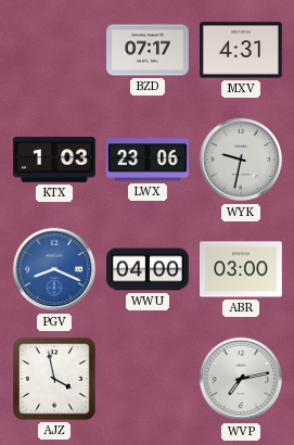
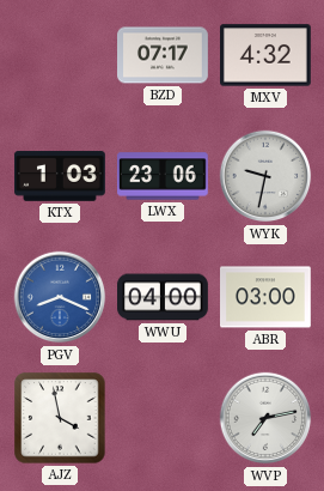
MXV: 4:31 -> 4:32 (267, 55)
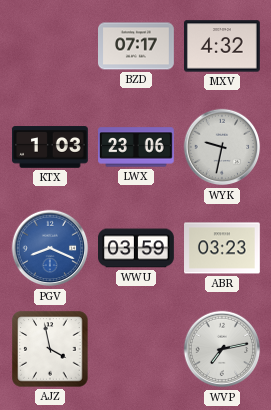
WWU: 04:00 -> 03:59 (137, 248)
ABR: 03:00 -> 03:23 (223, 248)
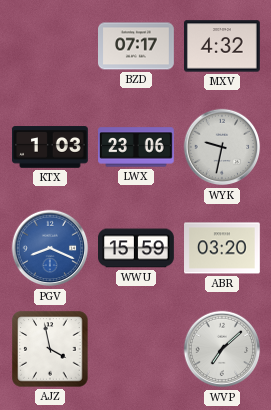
WWU: 03:59 -> 15:59 (137, 248)
ABR: 03:23 -> 03:20 (223, 248)
WVP: 7:13 -> 7:08 (222, 349)
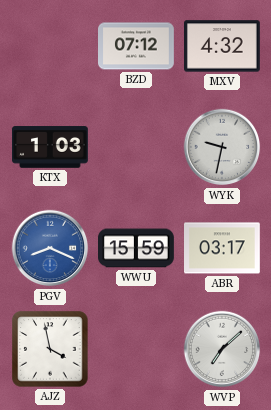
BZD: 07:17 -> 07:12 (137, 46)
LWX: 23:06 -> none (137, 147)
ABR: 03:20 -> 03:17 (223, 248)
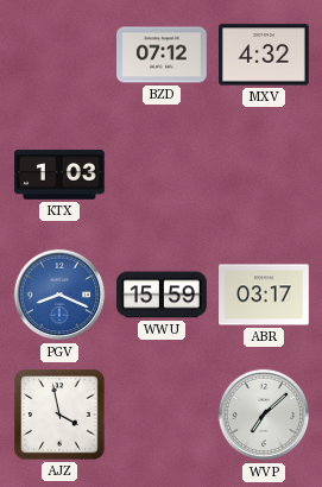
WYK: 9:32 -> none (222, 147)
